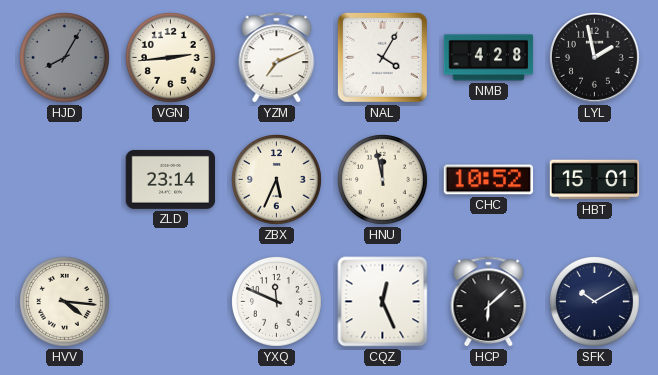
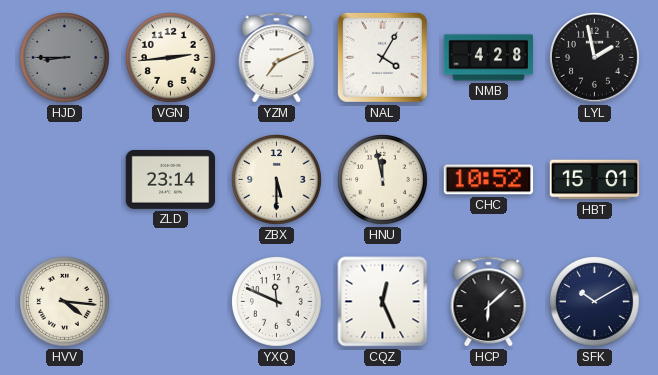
HJD: 8:05 -> 8:45 (65, 58)
ZBX: 5:34 -> 5:30 (277, 180)
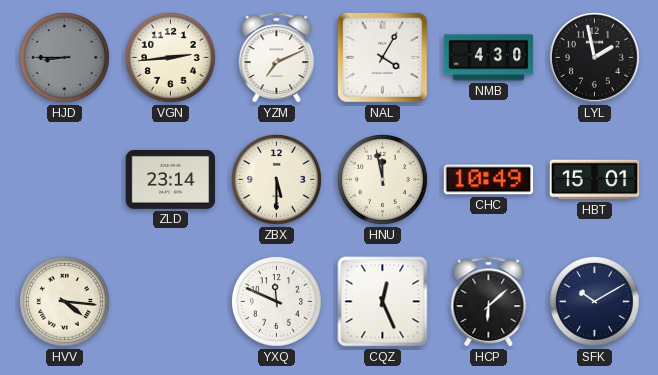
NMB: 4:28 -> 4:30 (489, 58)
CHC: 10:52 -> 10:49 (489, 180)
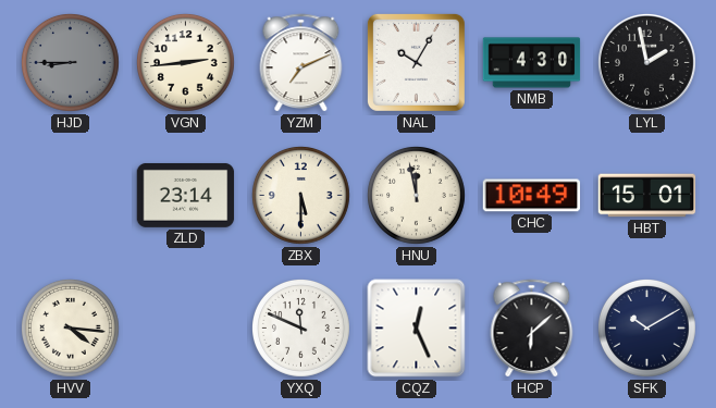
NAL: 4:05 -> 10:05 (416, 62)
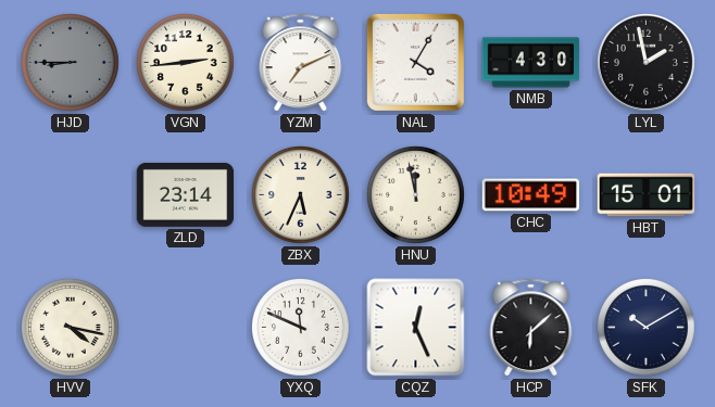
NAL: 10:05 -> 4:05 (415, 62)
ZBX: 5:30 -> 5:34 (301, 195)
HVV: 4:16 -> 4:17 (71, 328)
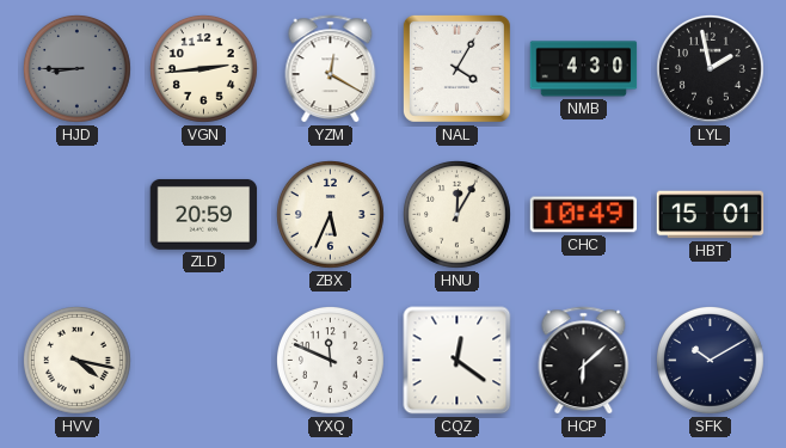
YZM: 7:11 -> 12:20 (331, 69)
ZLD: 23:14 -> 20:59 (204, 214)
HNU: 11:58 -> 12:05 (458, 215)
CQZ: 12:26 -> 12:21 (458, 361)
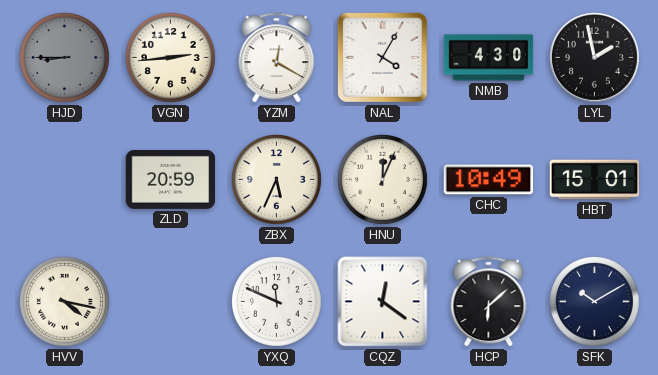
HNU: 12:05 -> 12:04 (383, 180)
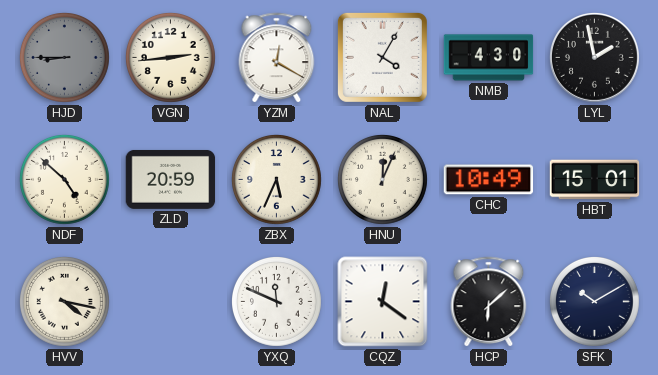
NDF: none -> 4:52 (65, 180)
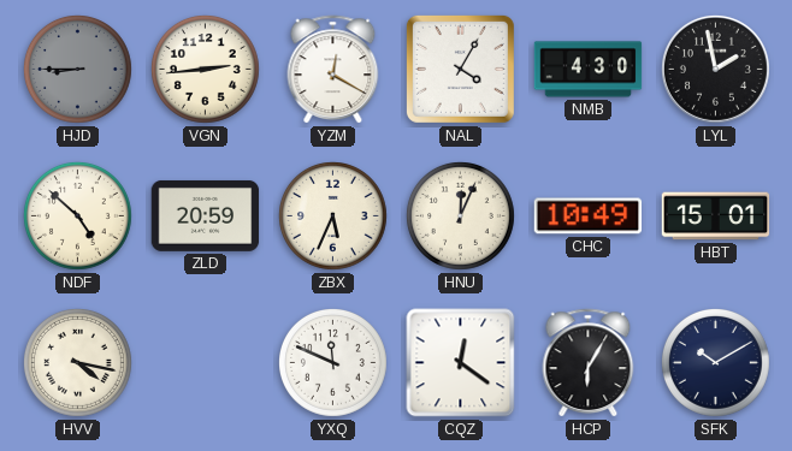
HCP: 6:08 -> 6:05 (589, 363)
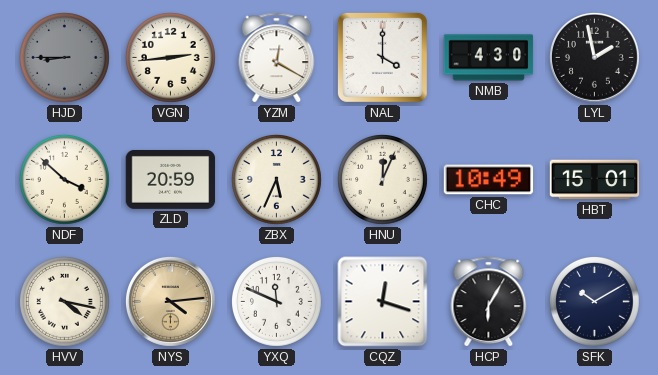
NAL: 4:05 -> 4:00 (382, 57)
NDF: 4:52 -> 3:52 (65, 180)
NYS: none -> 4:14 (170, 301)
CQZ: 12:21 -> 12:18 (383, 302)
